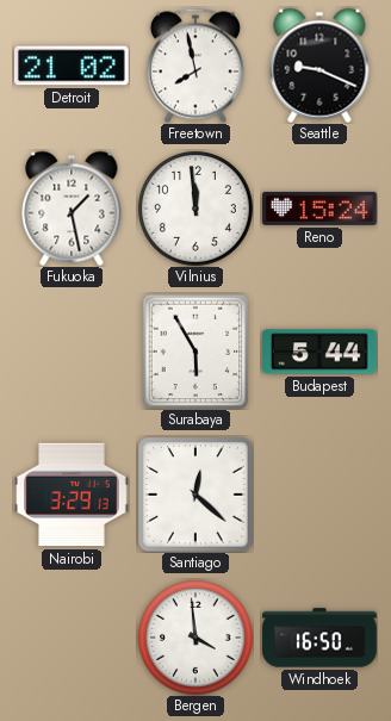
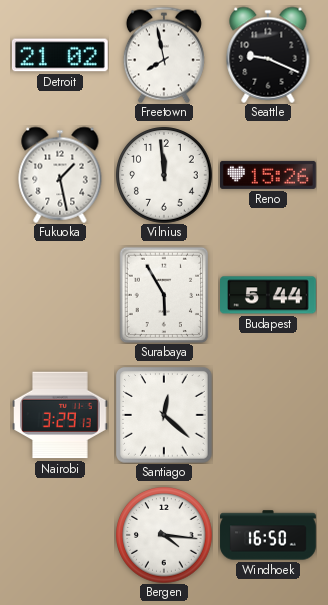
Reno: 15:24 -> 15:26 (269, 175)
Bergen: 3:59 -> 4:16 (164, 535)
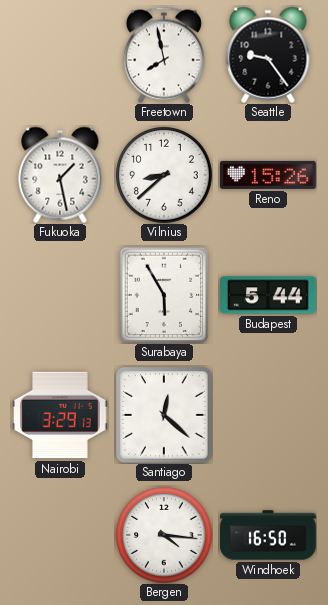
Detroit: 21:02 -> none (61, 55)
Seattle: 9:19 -> 9:24 (268, 55)
Vilnius: 11:59 -> 8:38 (164, 175)
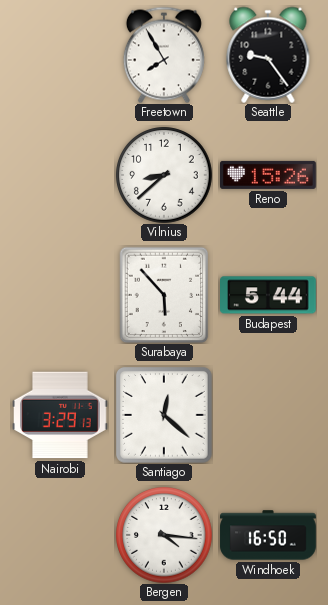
Freetown: 7:58 -> 7:55 (164, 55)
Fukuoka: 1:28 -> none (60, 175)
Surabaya: 5:55 -> 5:53 (164, 295)
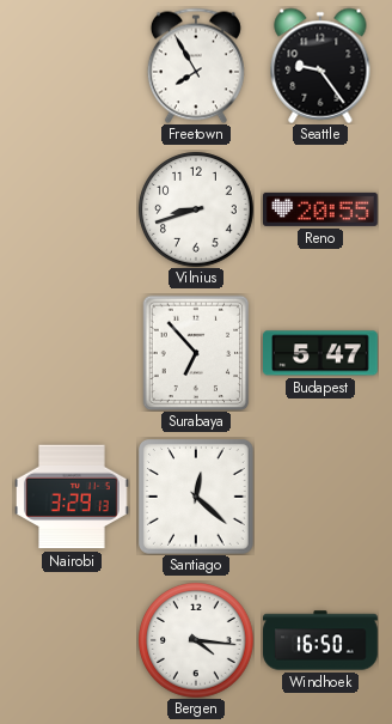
Vilnius: 8:38 -> 8:42 (196, 209)
Reno: 15:26 -> 20:55 (321, 209)
Surabaya: 5:53 -> 6:53 (196, 353)
Budapest: 5:44 -> 5:47 (321, 353)
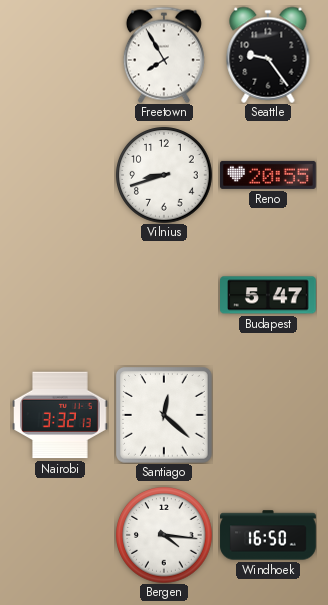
Surabaya: 6:53 -> none (196, 353)
Nairobi: 3:29 -> 3:32 (61, 415)
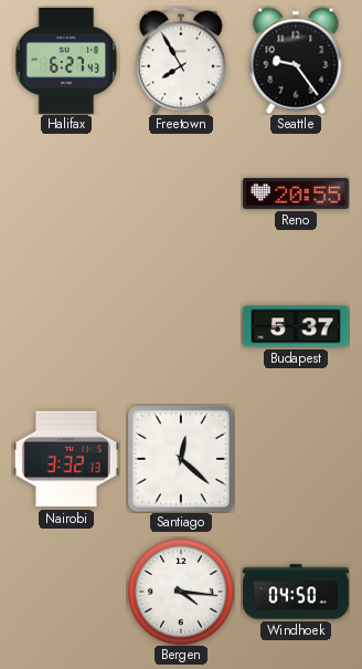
Halifax: none -> 6:27 (66, 61)
Vilnius: 8:42 -> none (164, 175)
Budapest: 5:47 -> 5:37 (297, 326)
Windhoek: 16:50 -> 04:50 (296, 592)
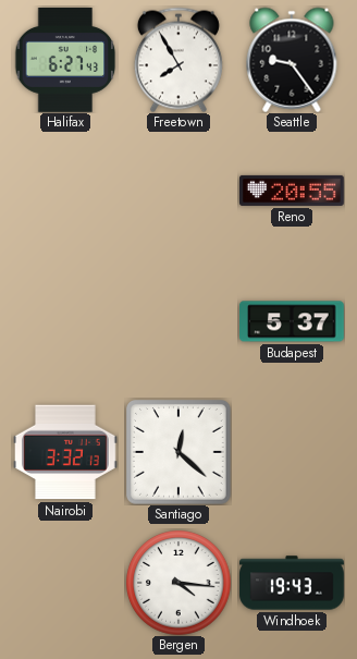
Windhoek: 04:50 -> 19:43 (292, 583)
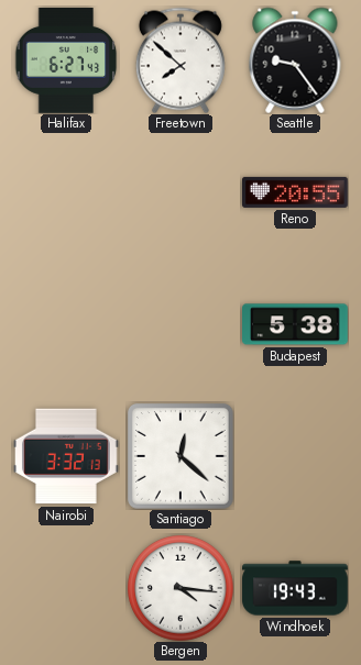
Freetown: 7:55 -> 7:52 (180, 60)
Budapest: 5:37 -> 5:38 (296, 324)
